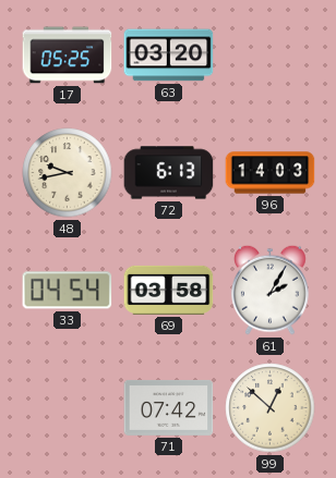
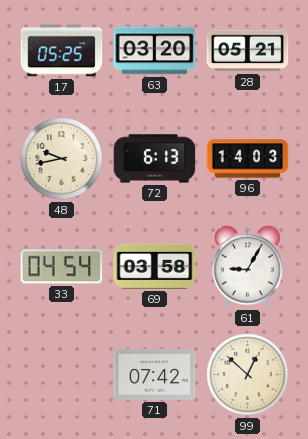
28: none -> 05:21 (248, 51)
61: 2:05 -> 9:05 (248, 266)
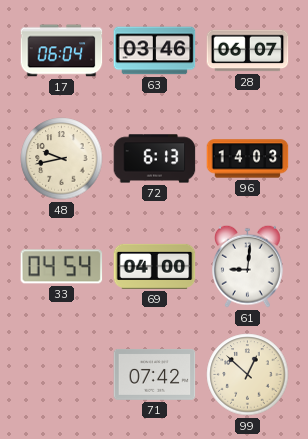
17: 05:25 -> 06:04 (62, 51)
63: 03:20 -> 03:46 (155, 51)
28: 05:21 -> 06:07 (248, 51)
69: 03:58 -> 04:00 (155, 266)
61: 9:05 -> 9:01 (248, 266)
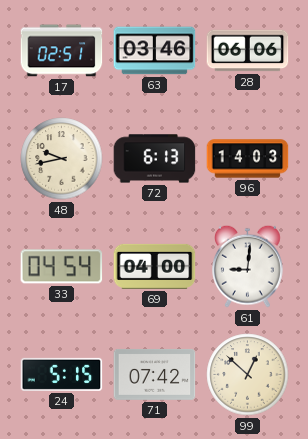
17: 06:04 -> 02:51 (62, 51)
28: 06:07 -> 06:06 (248, 51)
24: none -> 5:15 (62, 374)
